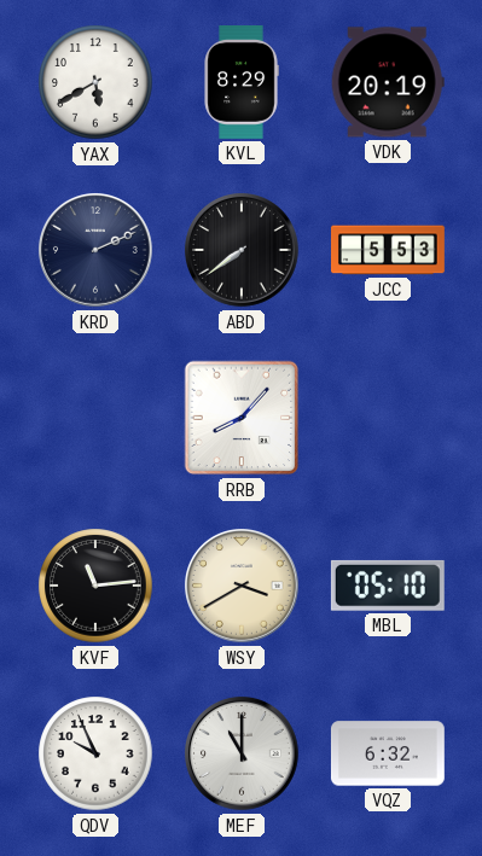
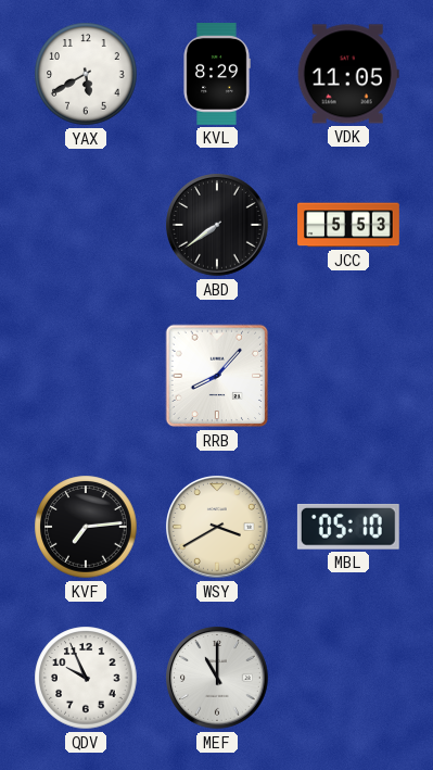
VDK: 20:19 -> 11:05 (348, 74)
KRD: 2:11 -> none (97, 251)
KVF: 11:14 -> 7:14 (86, 527)
VQZ: 6:32 -> none (388, 753)
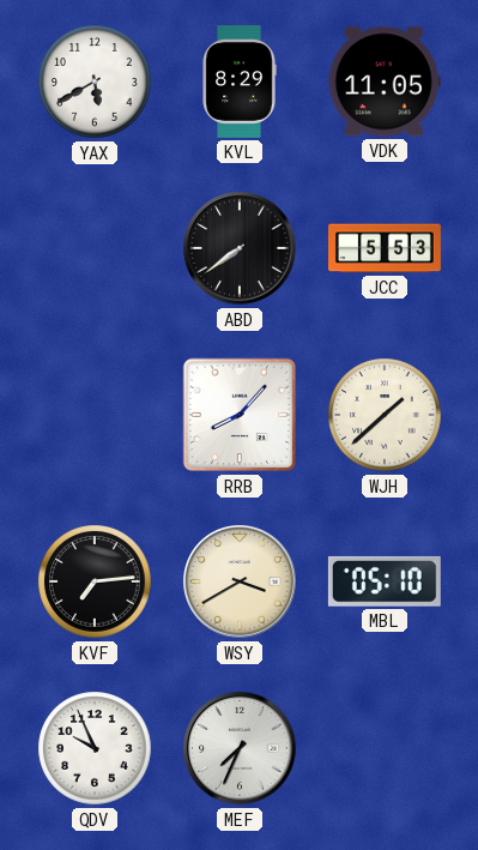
WJH: none -> 1:38 (385, 415)
MEF: 11:00 -> 7:34 (241, 749)
